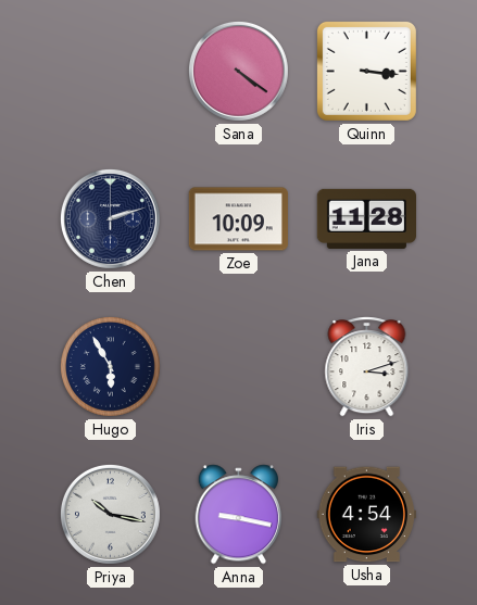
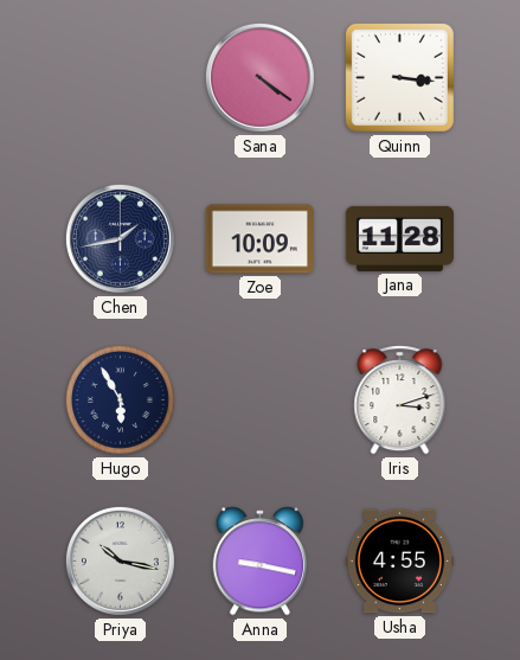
Chen: 2:12 -> 1:43 (120, 238)
Usha: 4:54 -> 4:55 (399, 562)
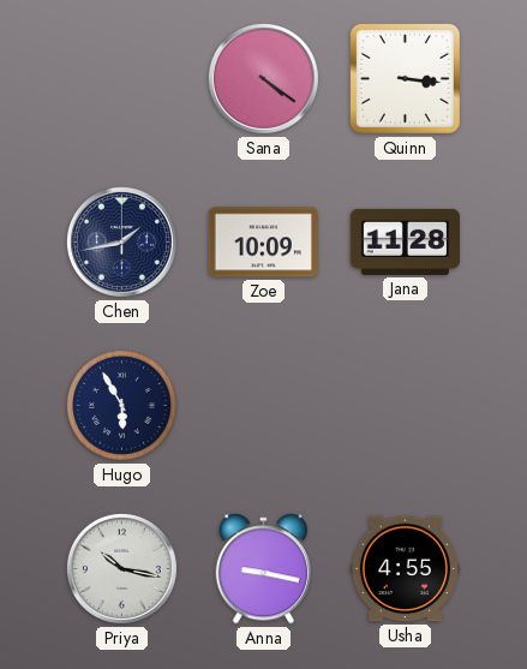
Iris: 3:12 -> none (400, 401)
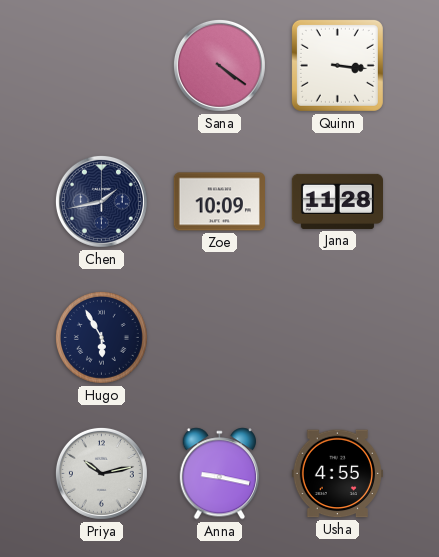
Priya: 10:17 -> 10:13 (101, 473)
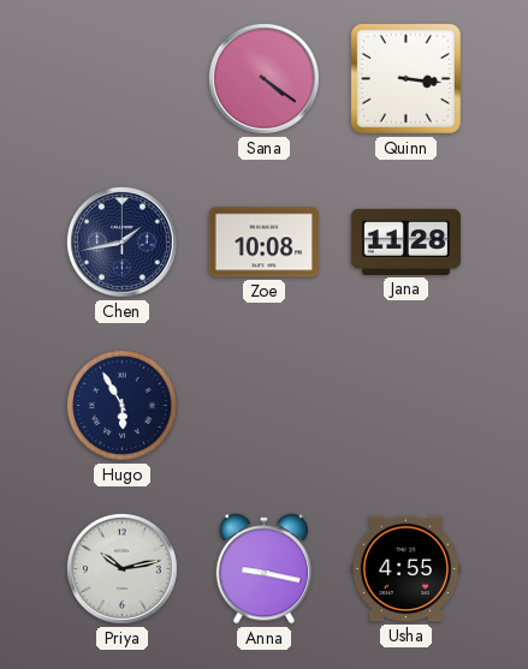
Zoe: 10:09 -> 10:08 (263, 243)
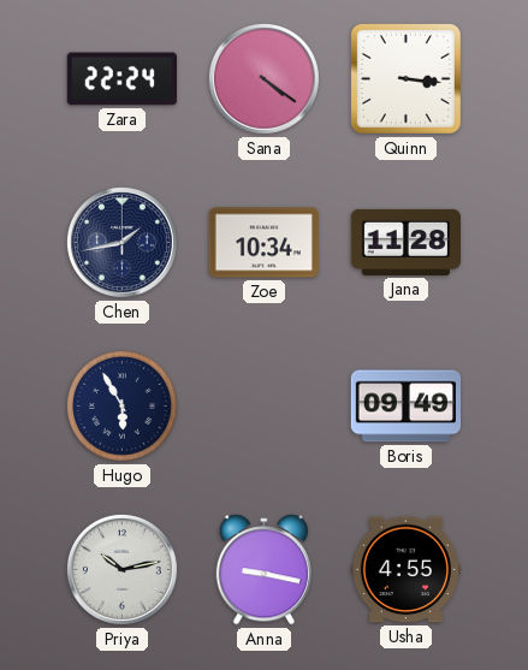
Zara: none -> 22:24 (121, 79)
Zoe: 10:08 -> 10:34 (263, 243)
Boris: none -> 09:49 (405, 407)
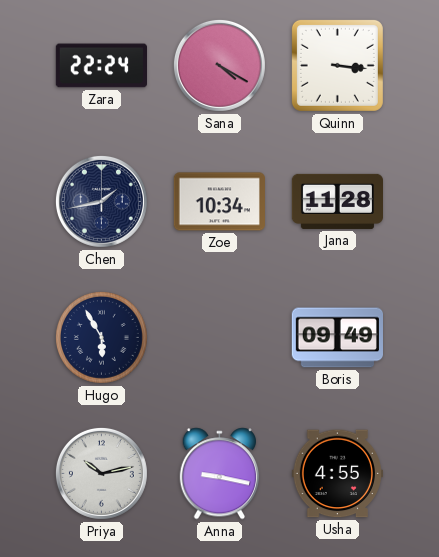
Sana: 4:21 -> 4:20 (219, 65)
